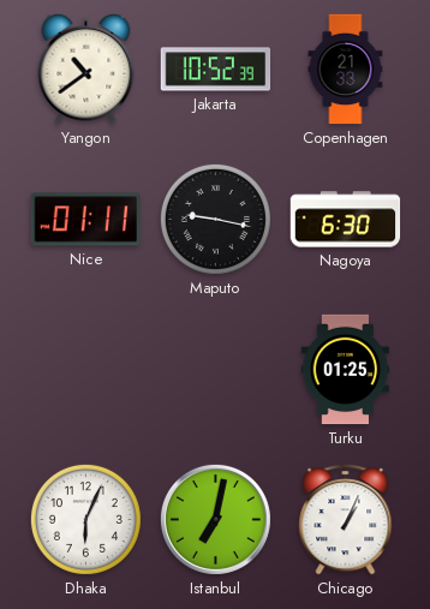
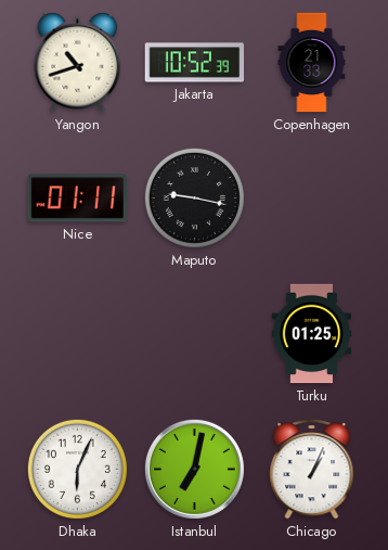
Yangon: 10:39 -> 10:42 (78, 62)
Nagoya: 6:30 -> none (346, 220)
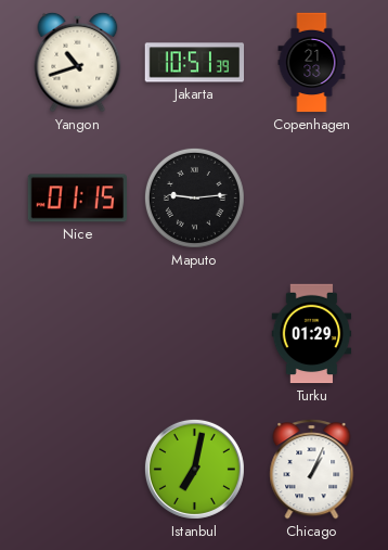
Jakarta: 10:52 -> 10:51 (195, 63)
Nice: 01:11 -> 01:15 (78, 199)
Maputo: 9:17 -> 9:14 (194, 197)
Turku: 01:25 -> 01:29 (312, 334)
Dhaka: 6:04 -> none (77, 469)
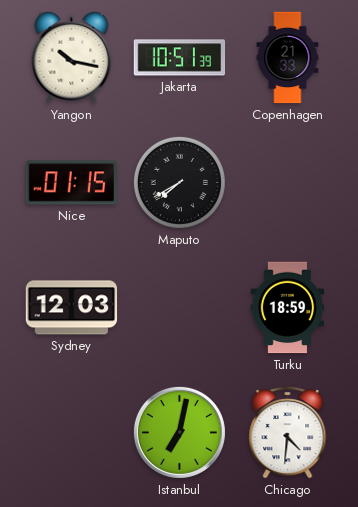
Yangon: 10:42 -> 10:17 (72, 57)
Maputo: 9:14 -> 7:40 (179, 182)
Sydney: none -> 12:03 (72, 308)
Turku: 01:29 -> 18:59 (288, 308)
Chicago: 1:04 -> 4:31 (288, 433)
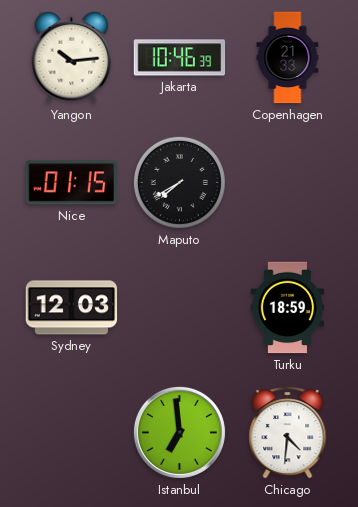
Yangon: 10:17 -> 10:14 (72, 57)
Jakarta: 10:51 -> 10:46 (180, 58)
Istanbul: 7:02 -> 6:59 (179, 432)
